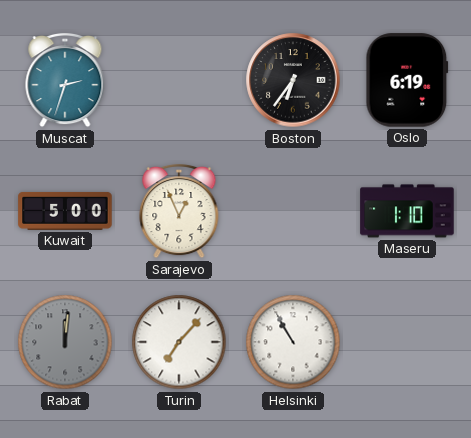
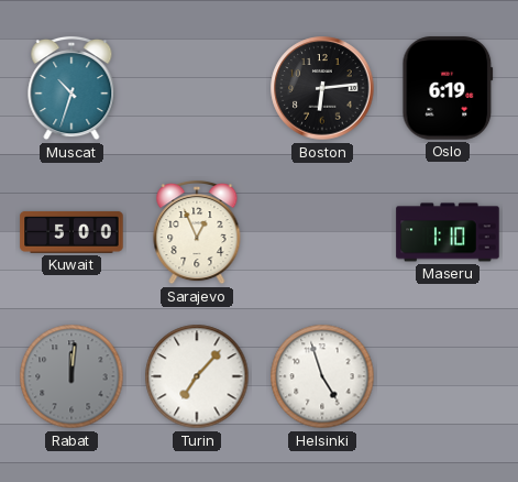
Muscat: 2:33 -> 10:33 (71, 88)
Boston: 6:36 -> 6:14 (322, 88)
Helsinki: 10:55 -> 4:57 (322, 376)
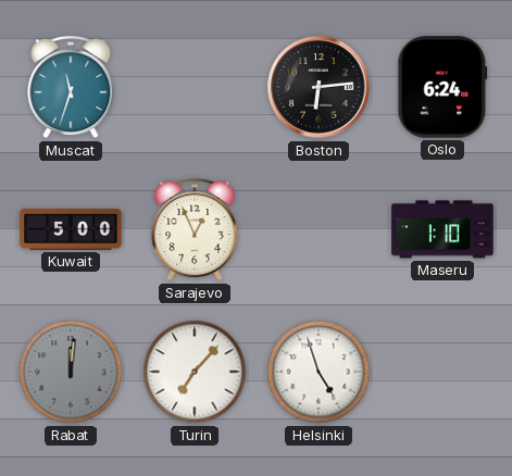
Muscat: 10:33 -> 11:33 (71, 87)
Oslo: 6:19 -> 6:24 (442, 87)
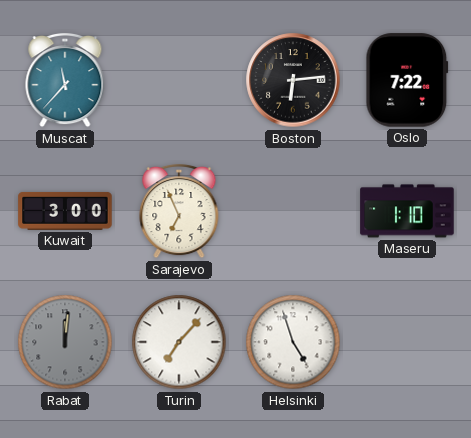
Muscat: 11:33 -> 11:37 (65, 80)
Oslo: 6:24 -> 7:22 (407, 80)
Kuwait: 5:00 -> 3:00 (65, 211)
Sarajevo: 12:56 -> 6:56 (179, 211)
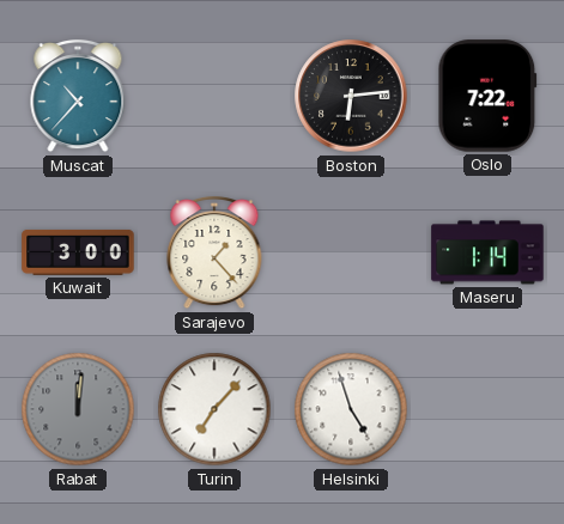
Muscat: 11:37 -> 10:37 (78, 96)
Sarajevo: 6:56 -> 1:23 (214, 252)
Maseru: 1:10 -> 1:14 (487, 252)
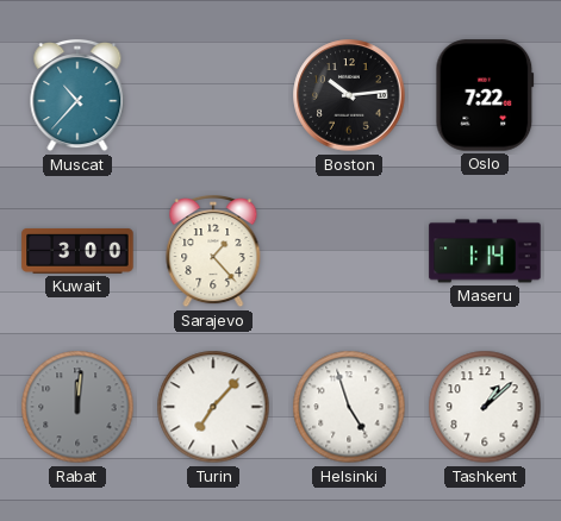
Boston: 6:14 -> 10:14 (349, 95)
Tashkent: none -> 1:08 (485, 407)
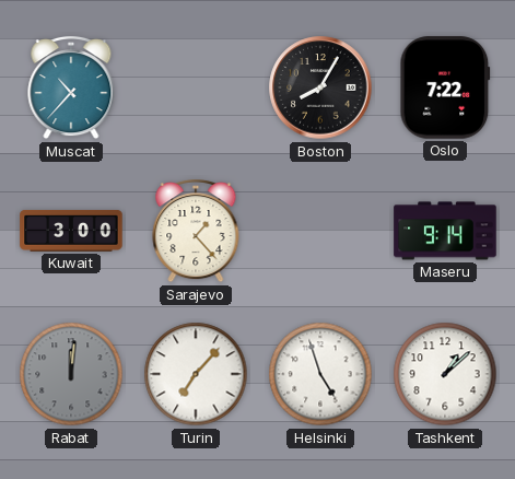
Boston: 10:14 -> 8:05 (320, 87)
Maseru: 1:14 -> 9:14 (445, 231)
